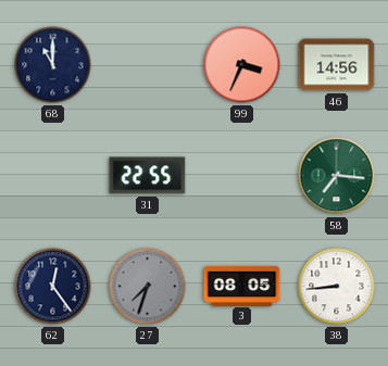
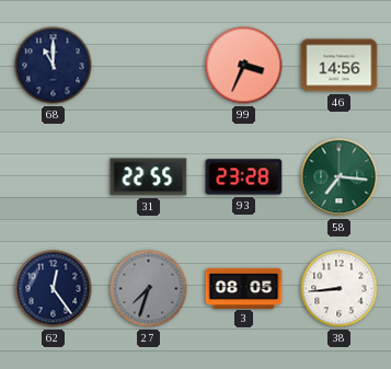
93: none -> 23:28 (244, 177)
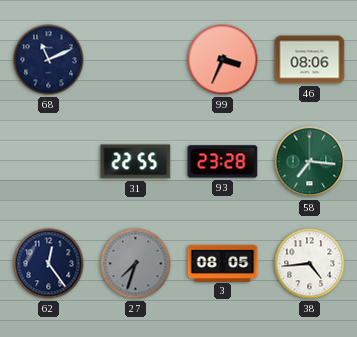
68: 11:00 -> 11:11 (49, 60)
46: 14:56 -> 08:06 (310, 60)
38: 8:44 -> 4:44 (310, 264)
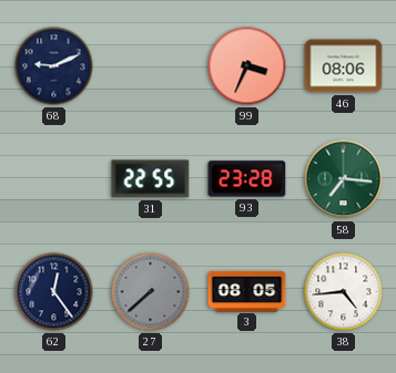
68: 11:11 -> 9:11 (54, 66)
27: 7:33 -> 7:38 (151, 292)
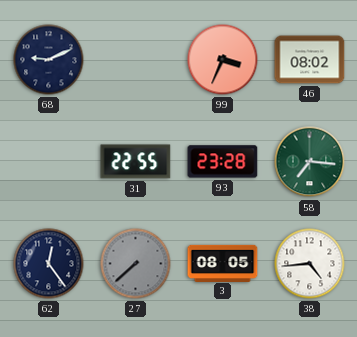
46: 08:06 -> 08:02 (310, 60)
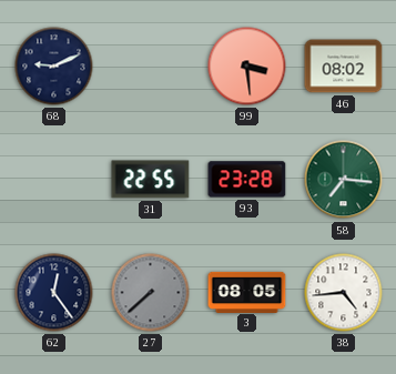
99: 3:34 -> 3:29 (247, 67)
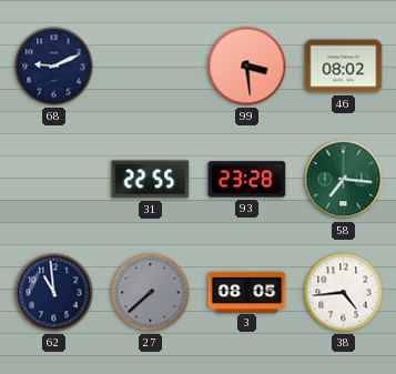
62: 12:24 -> 10:59 (54, 293)
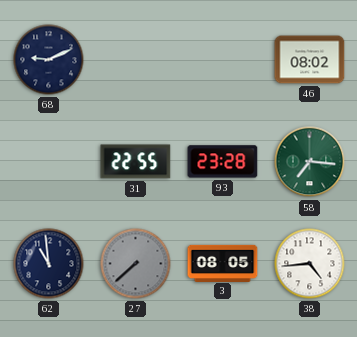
99: 3:29 -> none (247, 67)
